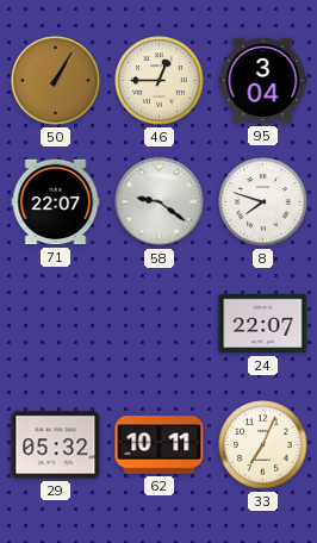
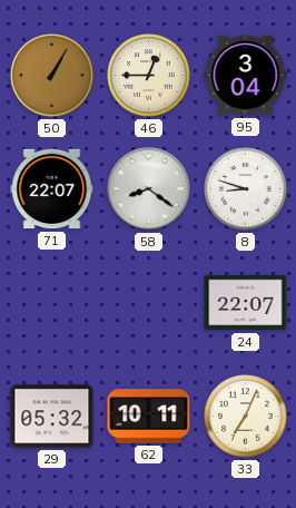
58: 9:21 -> 8:21 (149, 189)
8: 7:48 -> 8:48 (246, 189)
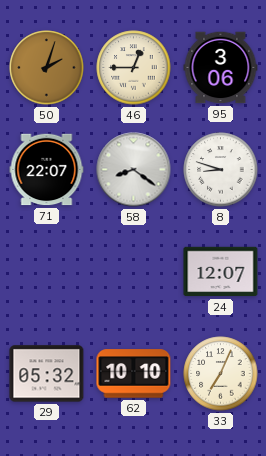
50: 1:05 -> 2:03 (47, 68)
95: 3:04 -> 3:06 (221, 68)
24: 22:07 -> 12:07 (221, 272)
62: 10:11 -> 10:10 (134, 374)
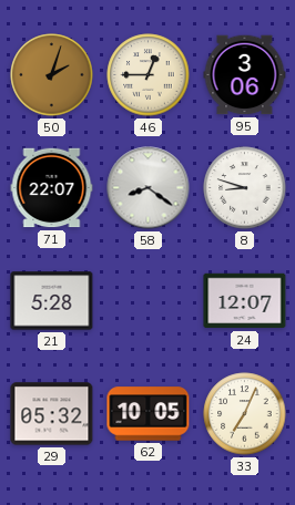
21: none -> 5:28 (52, 301)
62: 10:10 -> 10:05 (149, 414)
